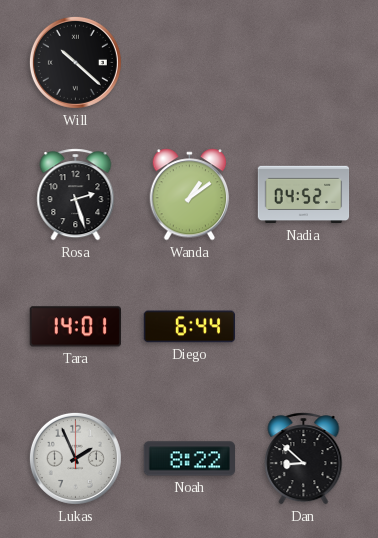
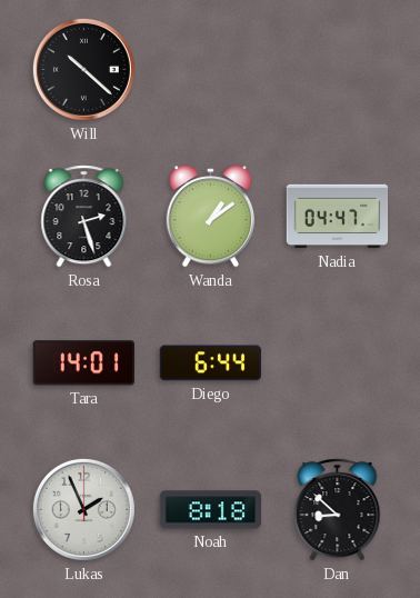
Nadia: 04:52 -> 04:47 (338, 217)
Noah: 8:22 -> 8:18 (211, 510)
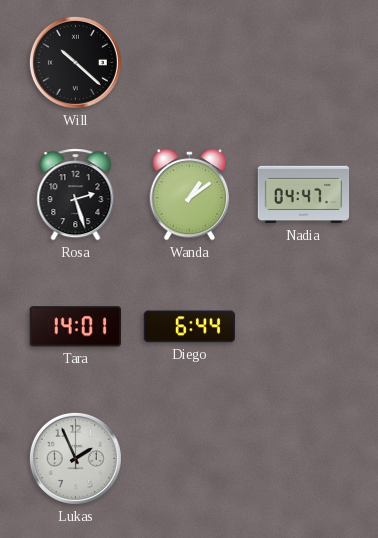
Noah: 8:18 -> none (211, 510)
Dan: 8:52 -> none (338, 510)
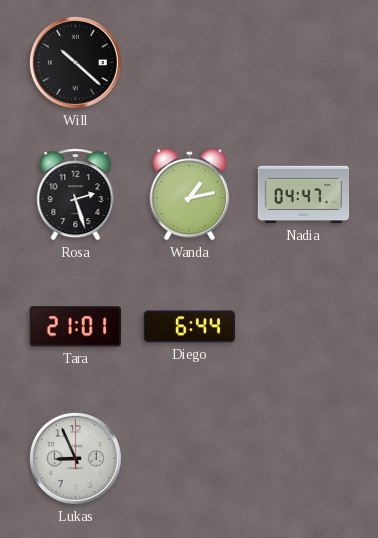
Wanda: 1:09 -> 1:13 (190, 195)
Tara: 14:01 -> 21:01 (75, 327)
Lukas: 1:56 -> 8:56 (75, 458)
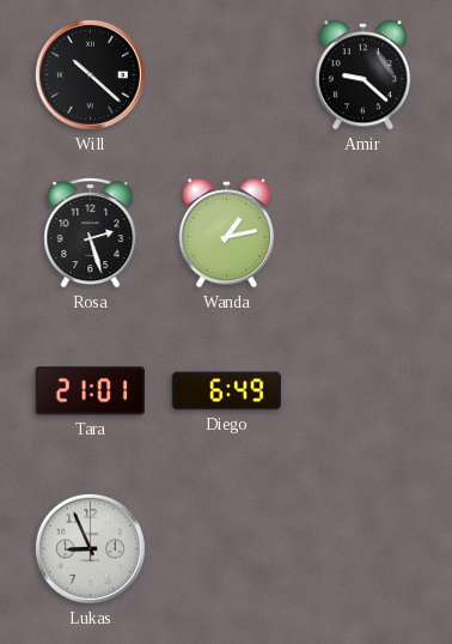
Amir: none -> 9:22 (364, 75)
Nadia: 04:47 -> none (304, 195)
Diego: 6:44 -> 6:49 (226, 391)
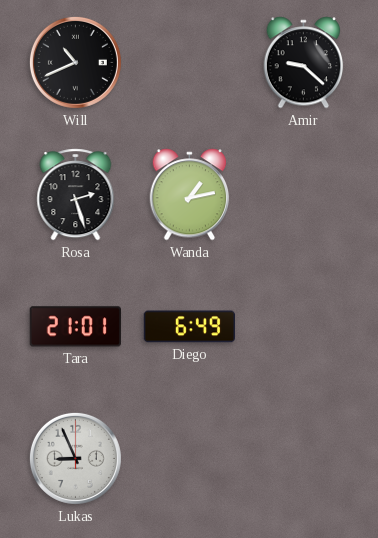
Will: 10:22 -> 10:41 (75, 62)
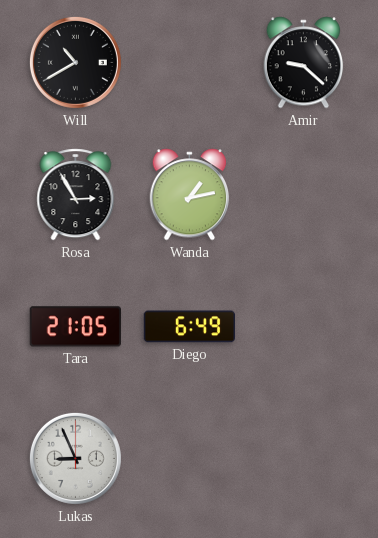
Will: 10:41 -> 10:40 (75, 62)
Rosa: 2:27 -> 2:55 (76, 195)
Tara: 21:01 -> 21:05 (75, 327)
